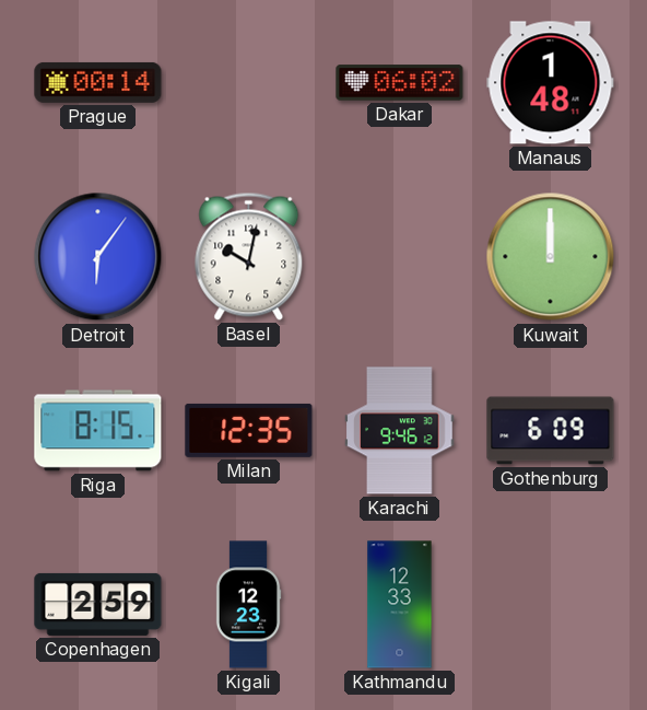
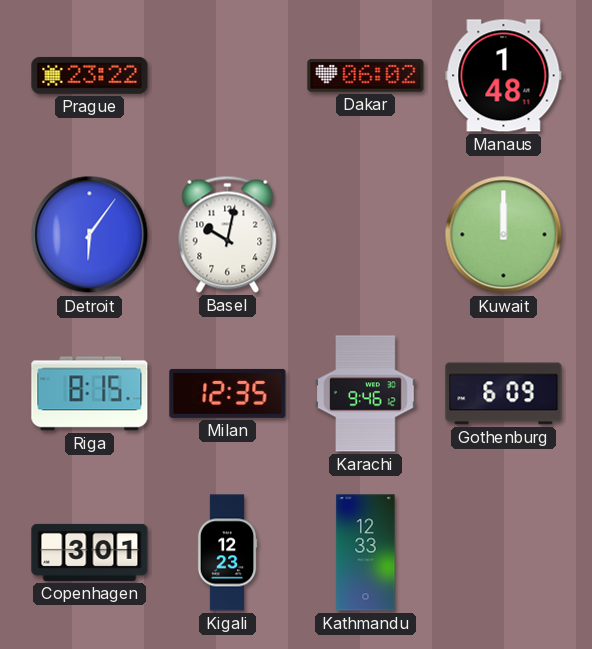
Prague: 00:14 -> 23:22 (90, 75)
Copenhagen: 2:59 -> 3:01 (90, 552)
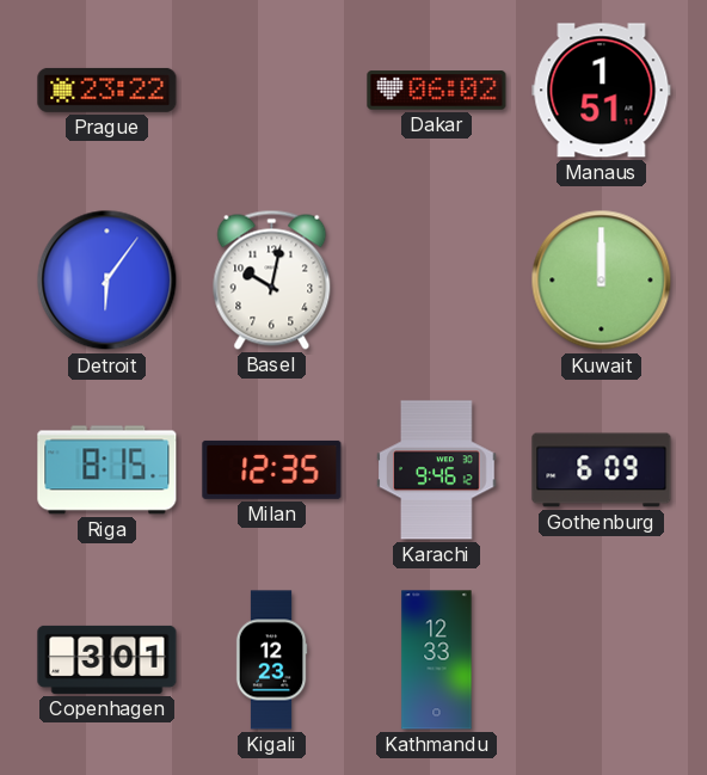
Manaus: 1:48 -> 1:51 (602, 91)
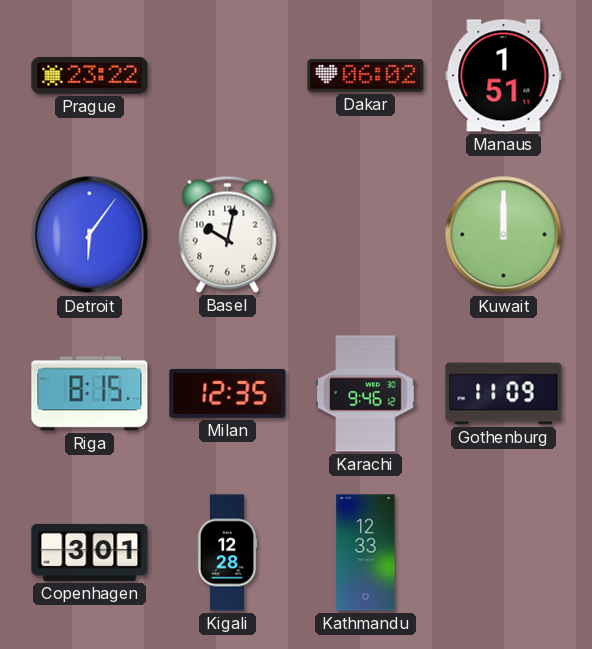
Gothenburg: 6:09 -> 11:09 (504, 394)
Kigali: 12:23 -> 12:28 (227, 553)
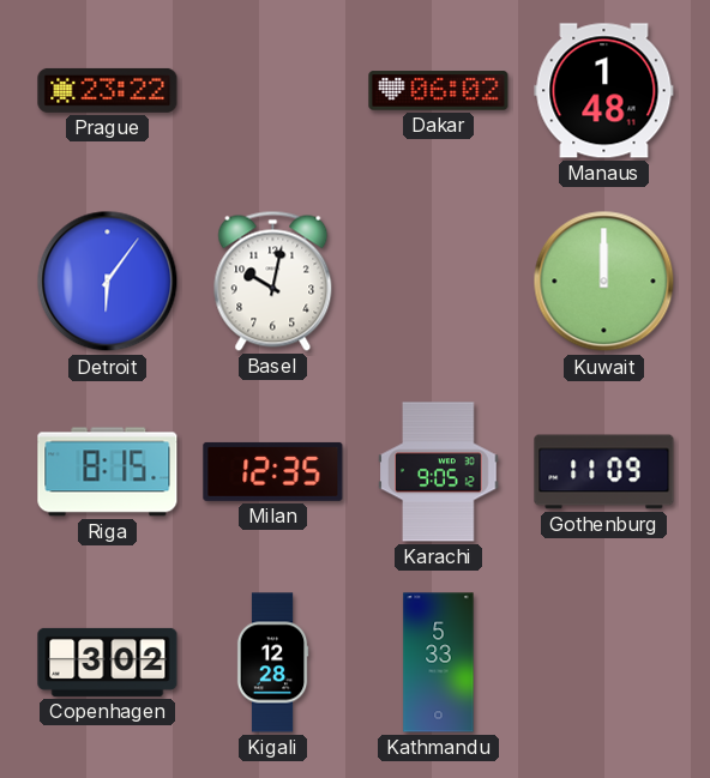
Manaus: 1:51 -> 1:48 (604, 91)
Karachi: 9:46 -> 9:05 (439, 472)
Copenhagen: 3:01 -> 3:02 (108, 662)
Kathmandu: 12:33 -> 5:33 (439, 663)
